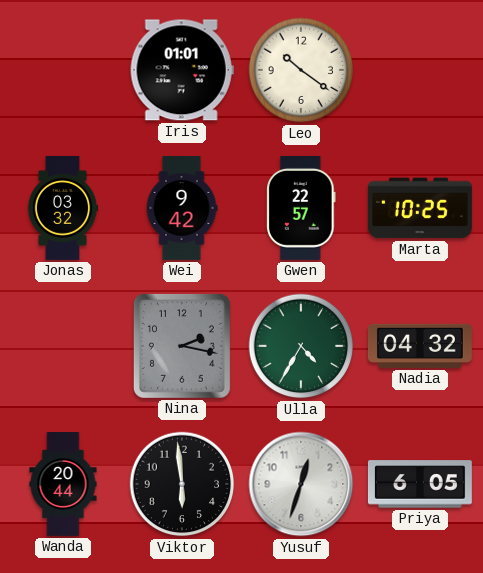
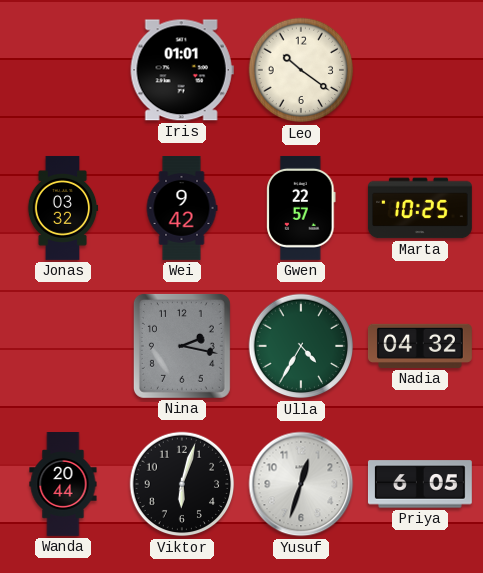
Viktor: 5:59 -> 6:03 (182, 484)
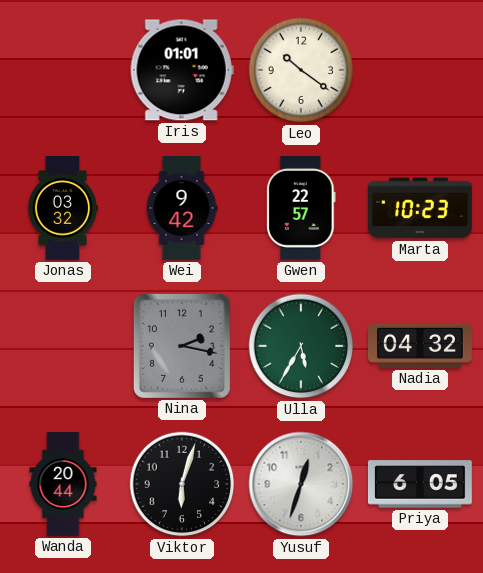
Marta: 10:25 -> 10:23 (420, 208)
Ulla: 4:35 -> 5:35 (301, 346)
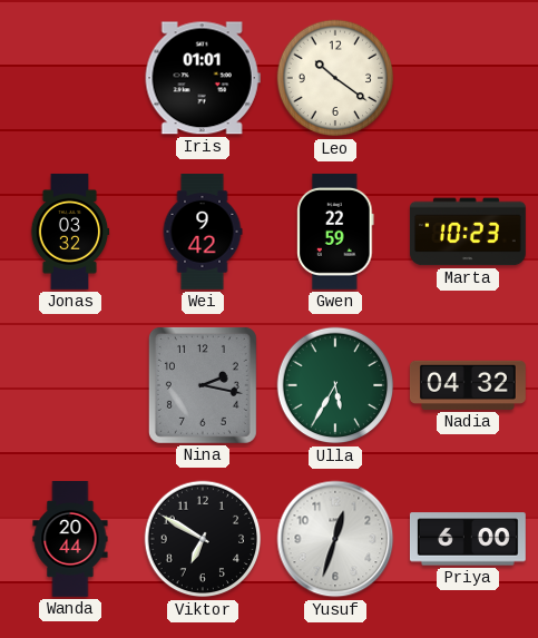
Gwen: 22:57 -> 22:59 (335, 232)
Viktor: 6:03 -> 6:50 (203, 539)
Priya: 6:05 -> 6:00 (468, 539)
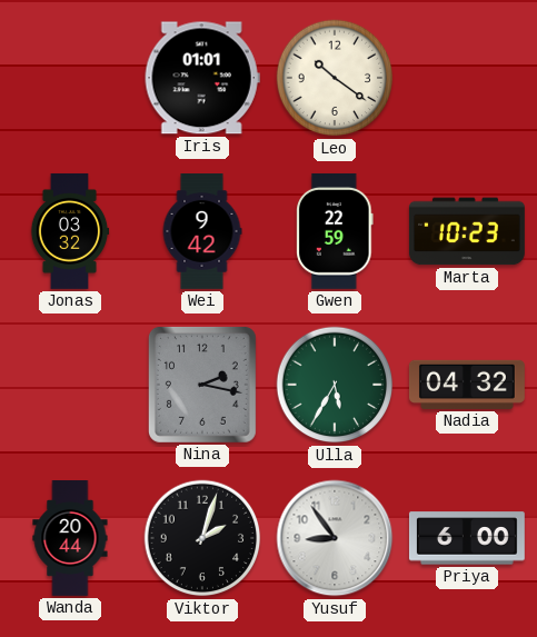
Viktor: 6:50 -> 2:03 (202, 538)
Yusuf: 12:33 -> 8:54 (335, 538)
